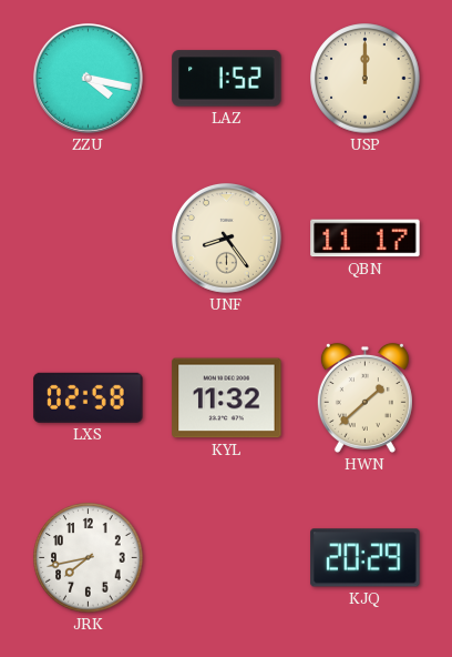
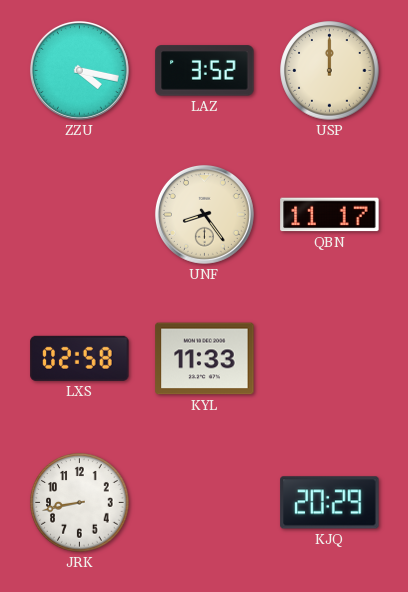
LAZ: 1:52 -> 3:52 (205, 71)
KYL: 11:32 -> 11:33 (205, 359)
HWN: 1:38 -> none (364, 397)
JRK: 7:43 -> 8:43 (80, 503)
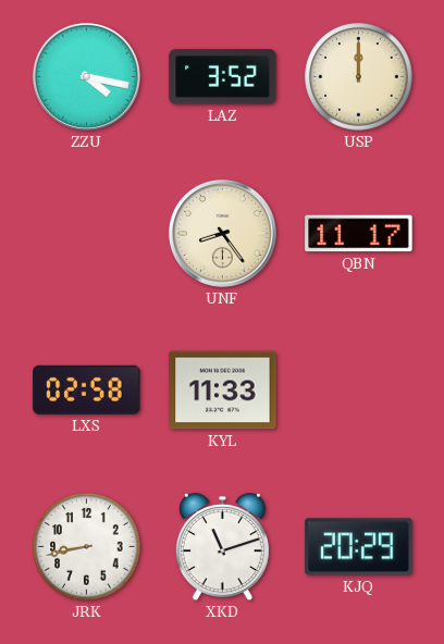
XKD: none -> 11:12 (222, 546)
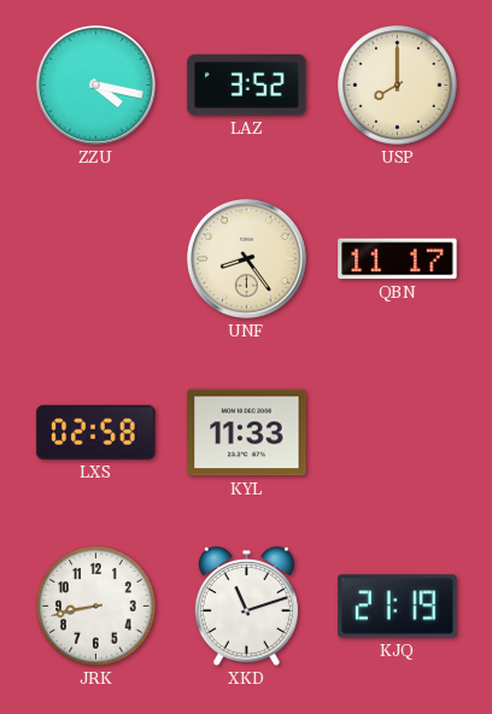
USP: 12:00 -> 8:00 (398, 86)
KJQ: 20:29 -> 21:19 (398, 607)
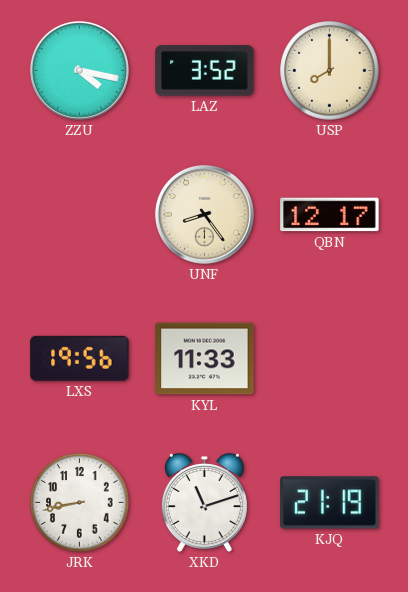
QBN: 11:17 -> 12:17 (330, 215)
LXS: 02:58 -> 19:56 (80, 358)
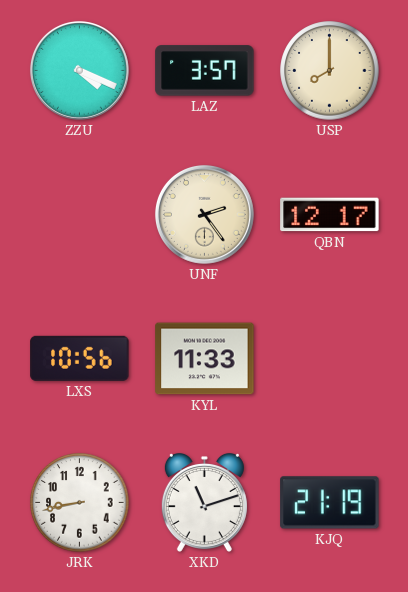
ZZU: 4:17 -> 4:19 (79, 70)
LAZ: 3:52 -> 3:57 (205, 71)
UNF: 8:24 -> 2:24 (204, 214)
LXS: 19:56 -> 10:56 (80, 358)
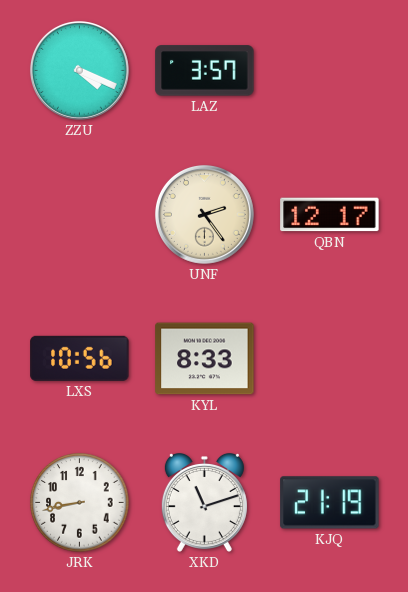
USP: 8:00 -> none (330, 71)
KYL: 11:33 -> 8:33 (205, 359)
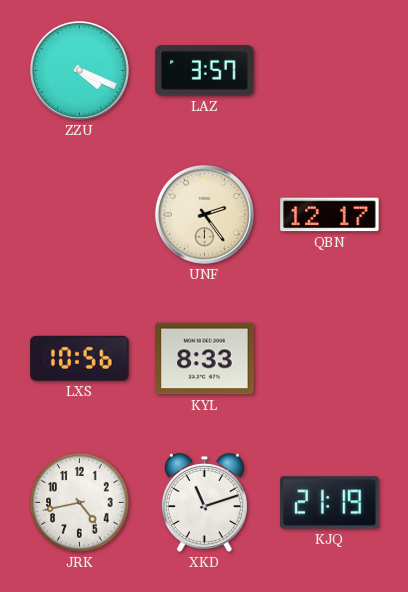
JRK: 8:43 -> 4:43 (80, 503)
